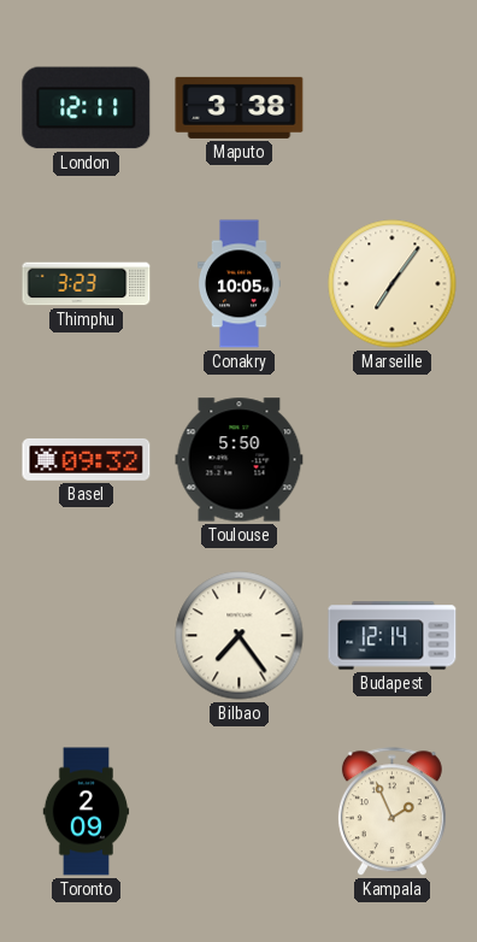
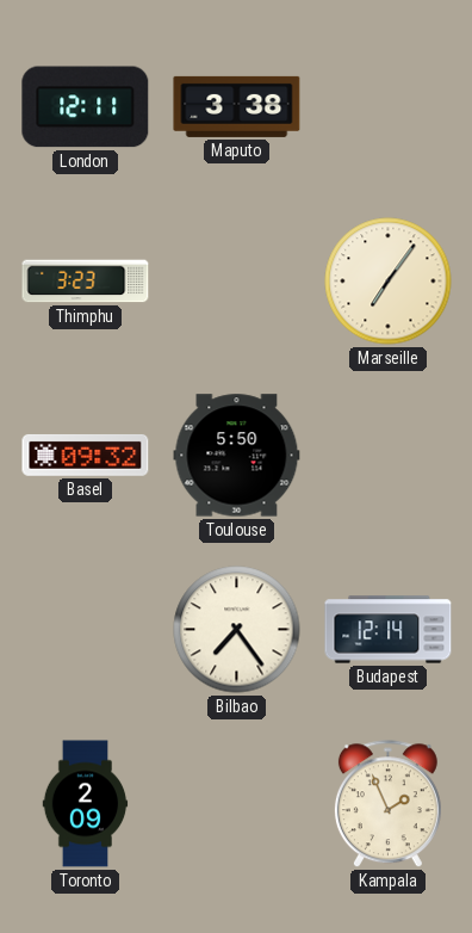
Conakry: 10:05 -> none (240, 284)
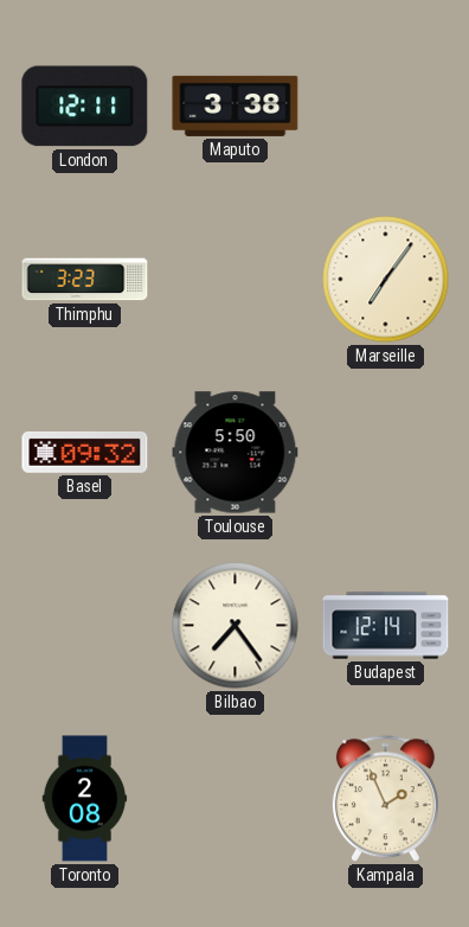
Toronto: 2:09 -> 2:08 (85, 799)
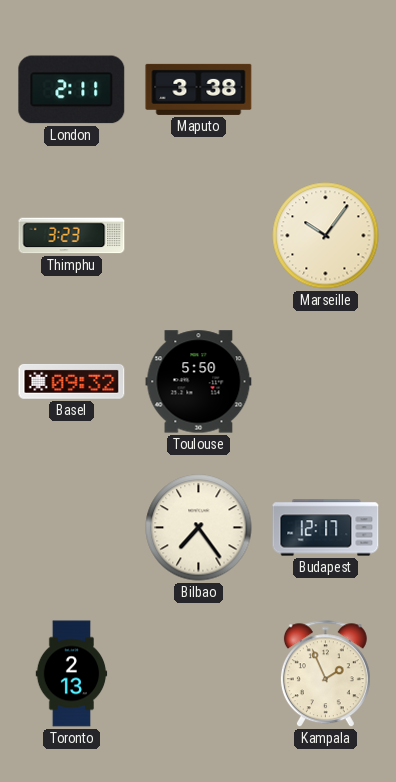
London: 12:11 -> 2:11 (72, 90)
Marseille: 7:06 -> 10:06 (326, 236)
Budapest: 12:14 -> 12:17 (326, 528)
Toronto: 2:08 -> 2:13 (72, 674)
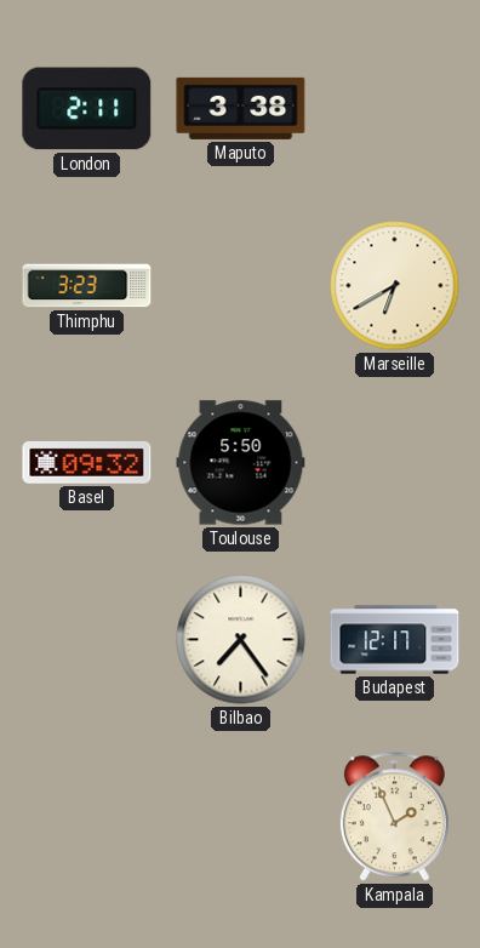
Marseille: 10:06 -> 6:40 (395, 286)
Toronto: 2:13 -> none (72, 674)
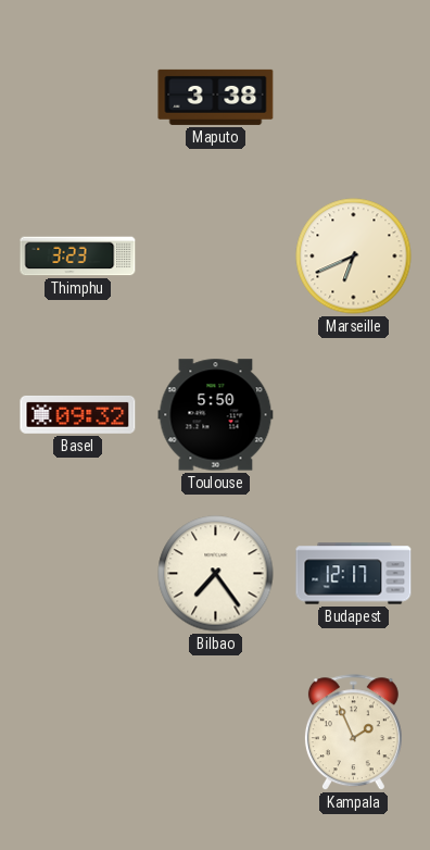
London: 2:11 -> none (87, 109)
Marseille: 6:40 -> 6:41 (354, 257)
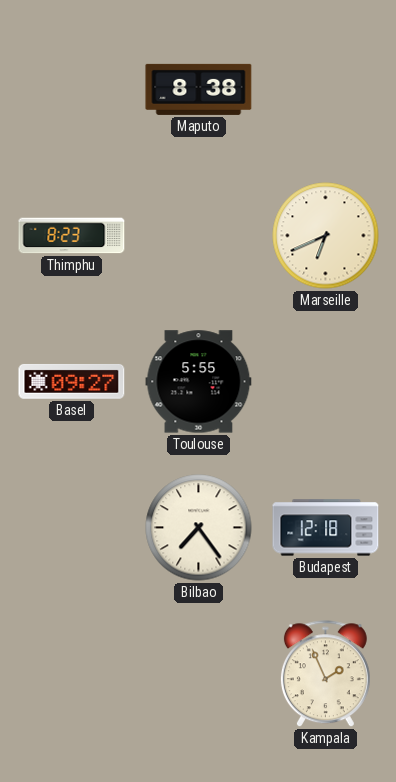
Maputo: 3:38 -> 8:38 (199, 89)
Thimphu: 3:23 -> 8:23 (72, 236)
Basel: 09:32 -> 09:27 (72, 381)
Toulouse: 5:50 -> 5:55 (199, 382)
Budapest: 12:17 -> 12:18 (326, 528)
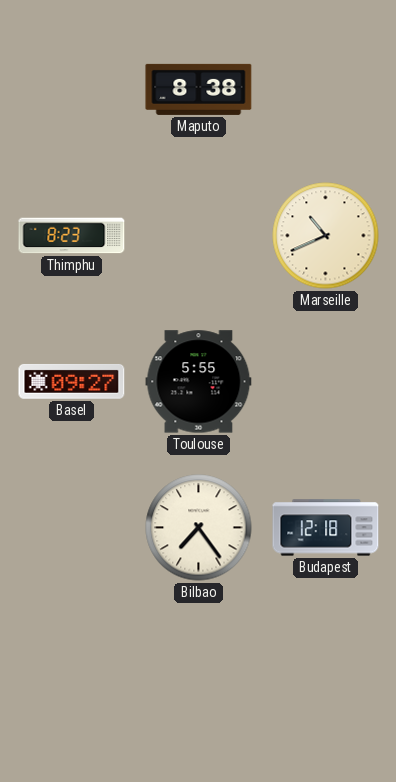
Marseille: 6:41 -> 10:41 (326, 236)
Kampala: 1:56 -> none (325, 674)
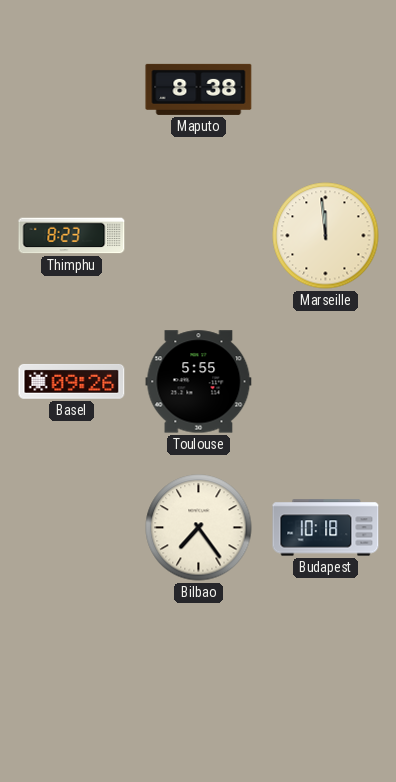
Marseille: 10:41 -> 11:59 (326, 236)
Basel: 09:27 -> 09:26 (72, 381)
Budapest: 12:18 -> 10:18 (326, 528)
